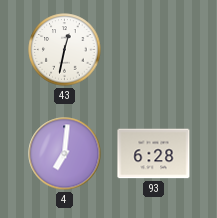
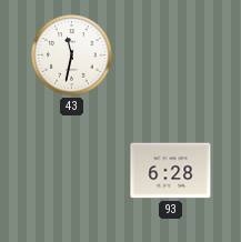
43: 12:32 -> 11:32 (72, 56)
4: 7:01 -> none (65, 154)
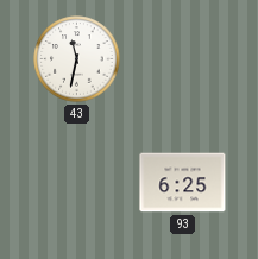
93: 6:28 -> 6:25 (183, 183)
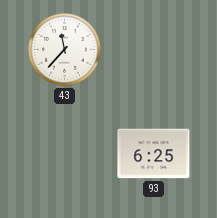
43: 11:32 -> 11:37 (65, 50)
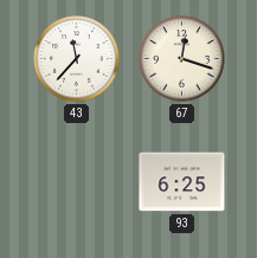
67: none -> 12:18 (182, 59)
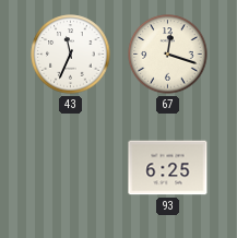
43: 11:37 -> 11:34 (71, 55)
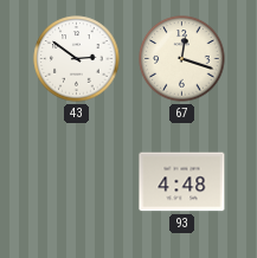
43: 11:34 -> 2:51 (77, 59)
93: 6:25 -> 4:48 (182, 182)
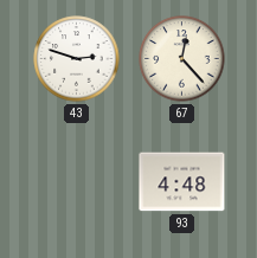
43: 2:51 -> 2:48 (77, 59)
67: 12:18 -> 12:23 (182, 59)
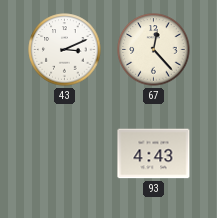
43: 2:48 -> 3:11 (65, 50)
93: 4:48 -> 4:43 (154, 154)
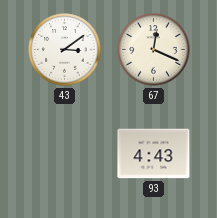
43: 3:11 -> 3:09 (65, 50)
67: 12:23 -> 12:19 (154, 50)
